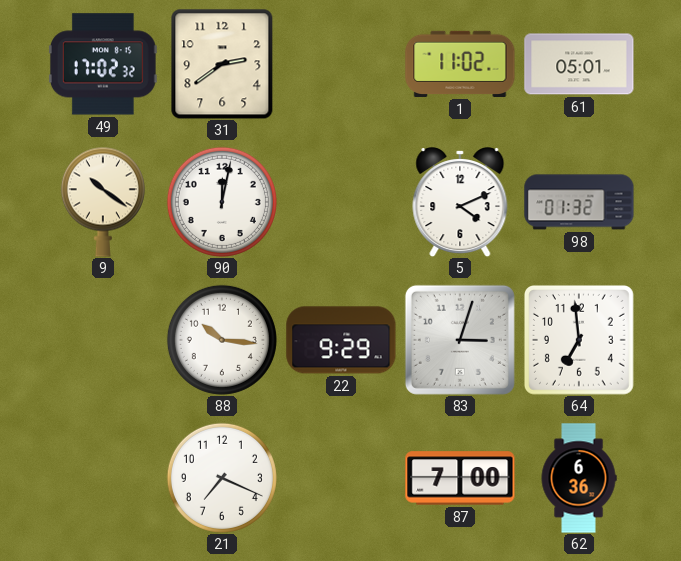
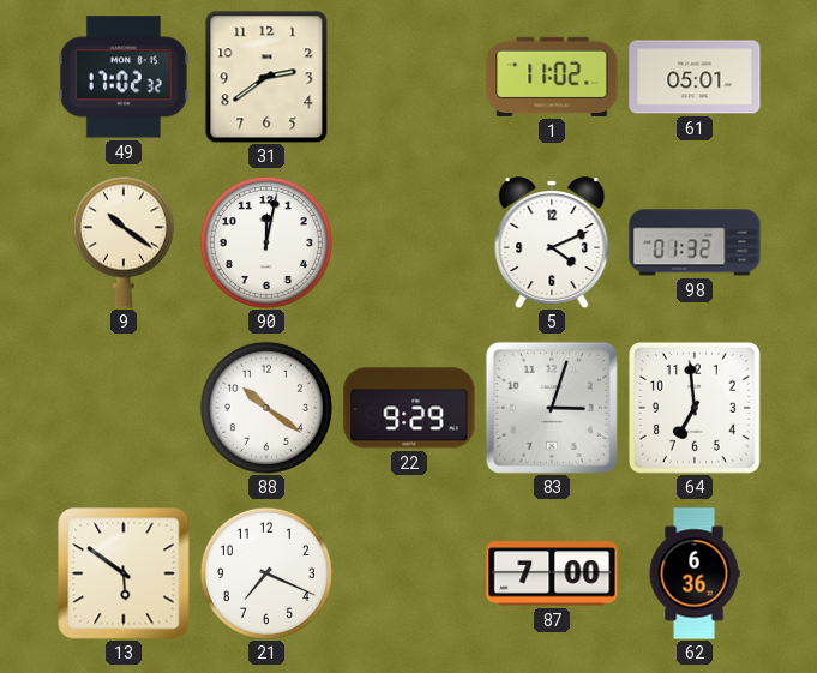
88: 10:16 -> 10:21 (266, 408)
13: none -> 5:51 (124, 573)
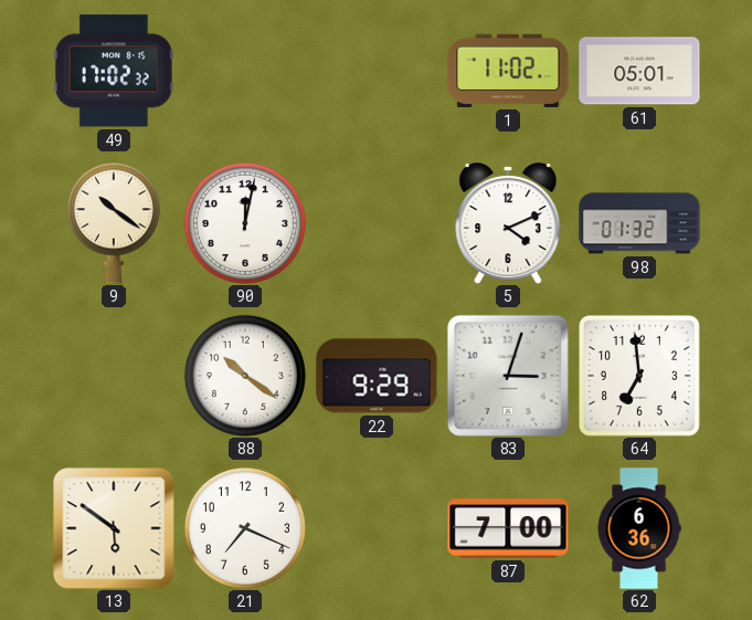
31: 2:39 -> none (266, 77)
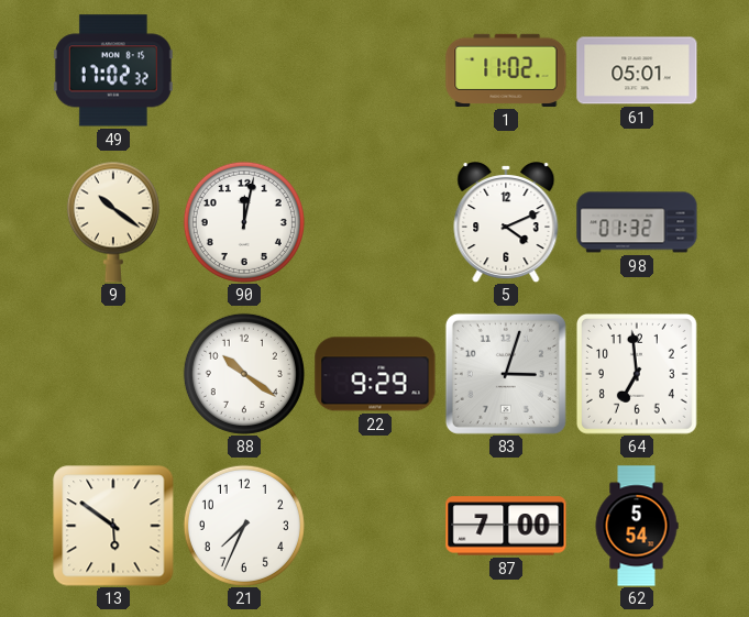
21: 7:19 -> 7:34 (244, 526)
62: 6:36 -> 5:54 (637, 526)
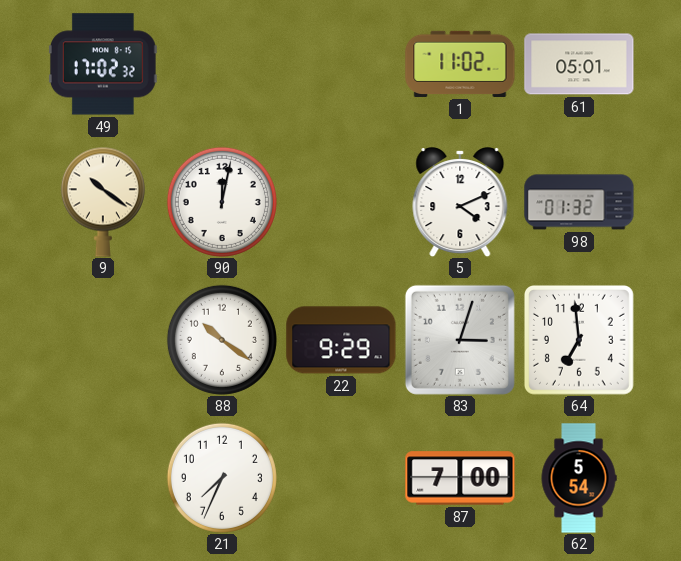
13: 5:51 -> none (113, 526)
